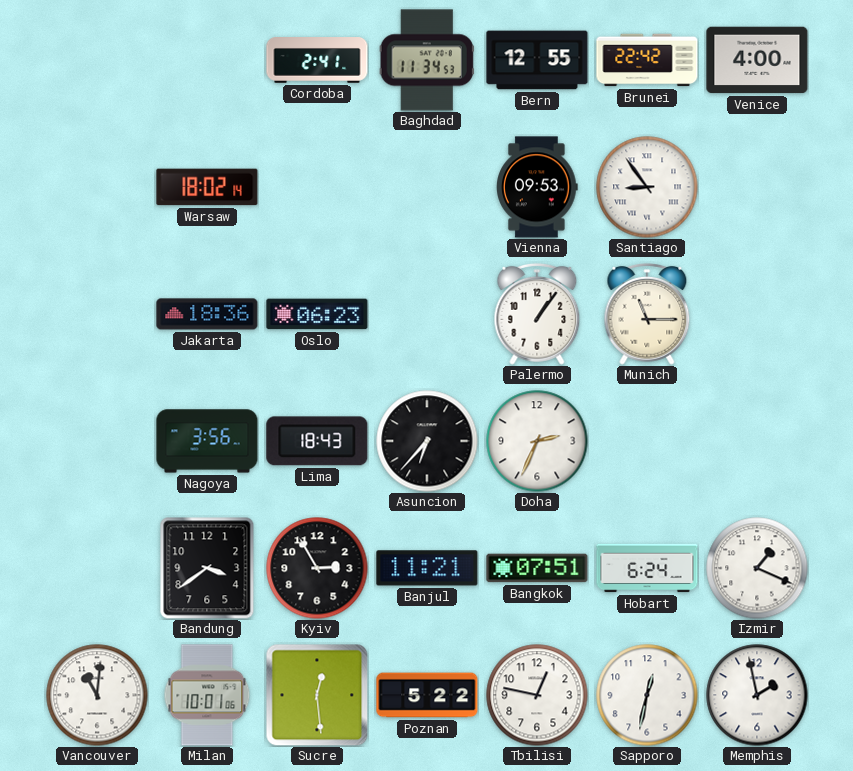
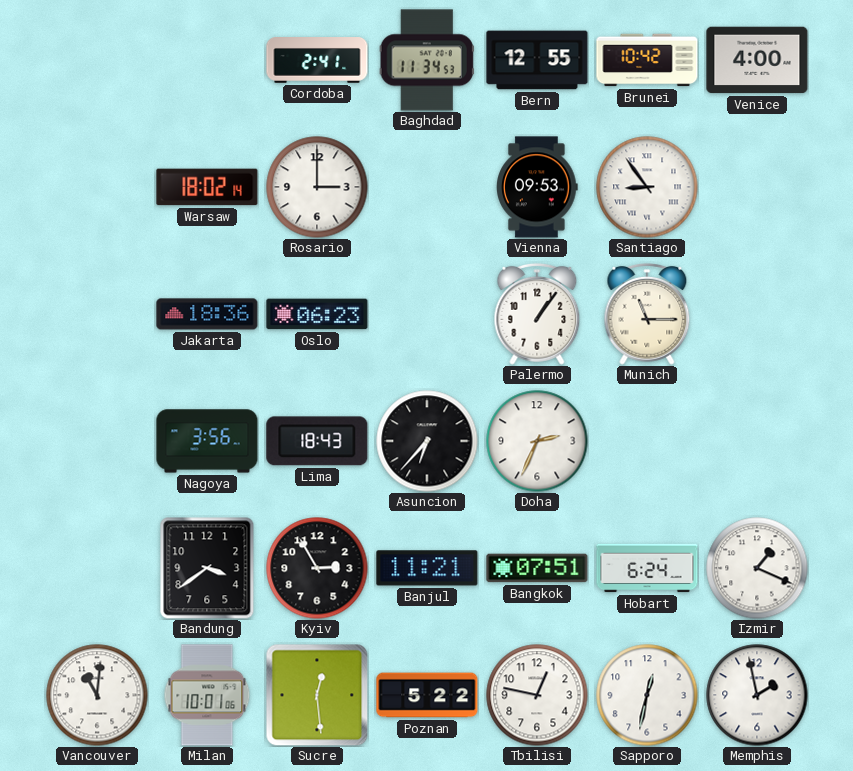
Brunei: 22:42 -> 10:42 (647, 60)
Rosario: none -> 3:00 (317, 187)
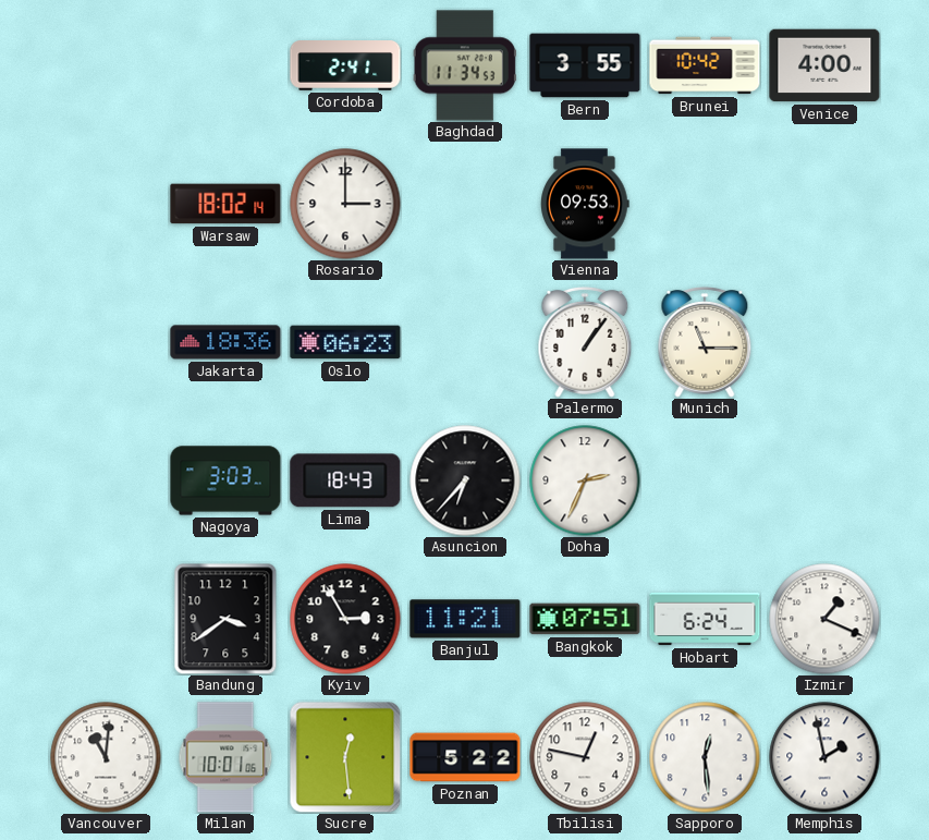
Bern: 12:55 -> 3:55 (585, 65)
Santiago: 8:54 -> none (647, 187)
Nagoya: 3:56 -> 3:03 (225, 480)
Sapporo: 12:32 -> 12:29 (705, 757)
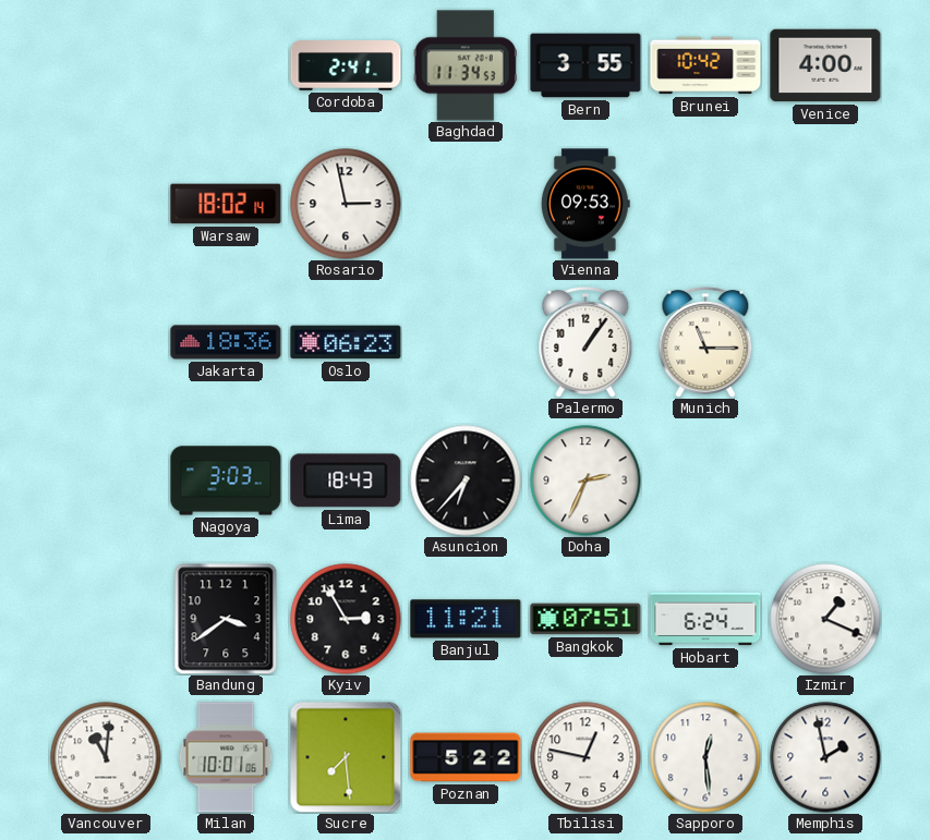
Rosario: 3:00 -> 2:58 (346, 204)
Sucre: 12:29 -> 7:29 (346, 757)
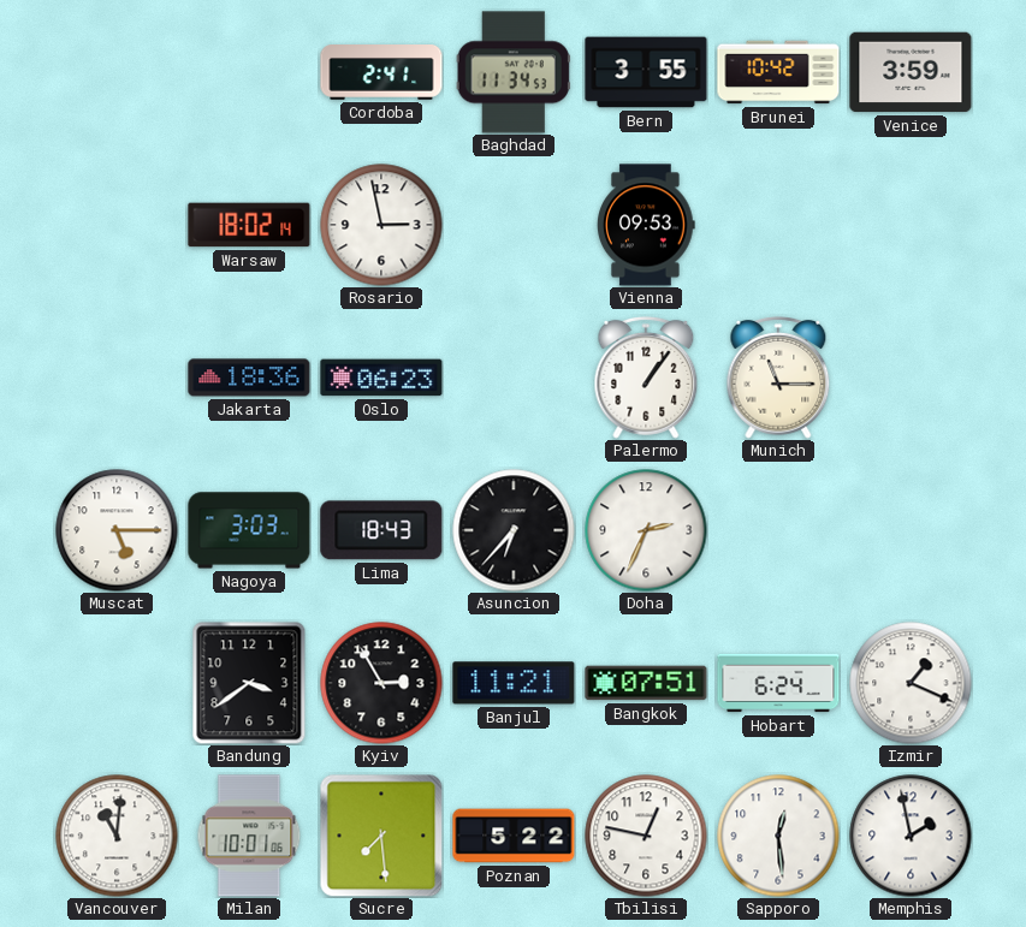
Venice: 4:00 -> 3:59 (911, 72)
Muscat: none -> 5:15 (117, 530)
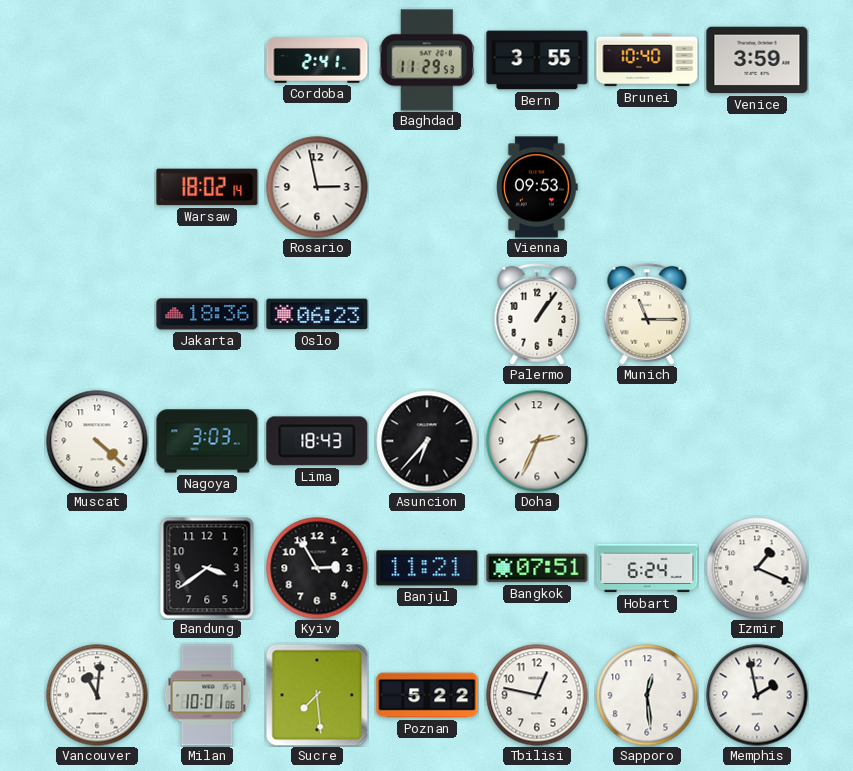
Baghdad: 11:34 -> 11:29 (427, 60)
Brunei: 10:42 -> 10:40 (647, 60)
Muscat: 5:15 -> 4:22 (97, 441)
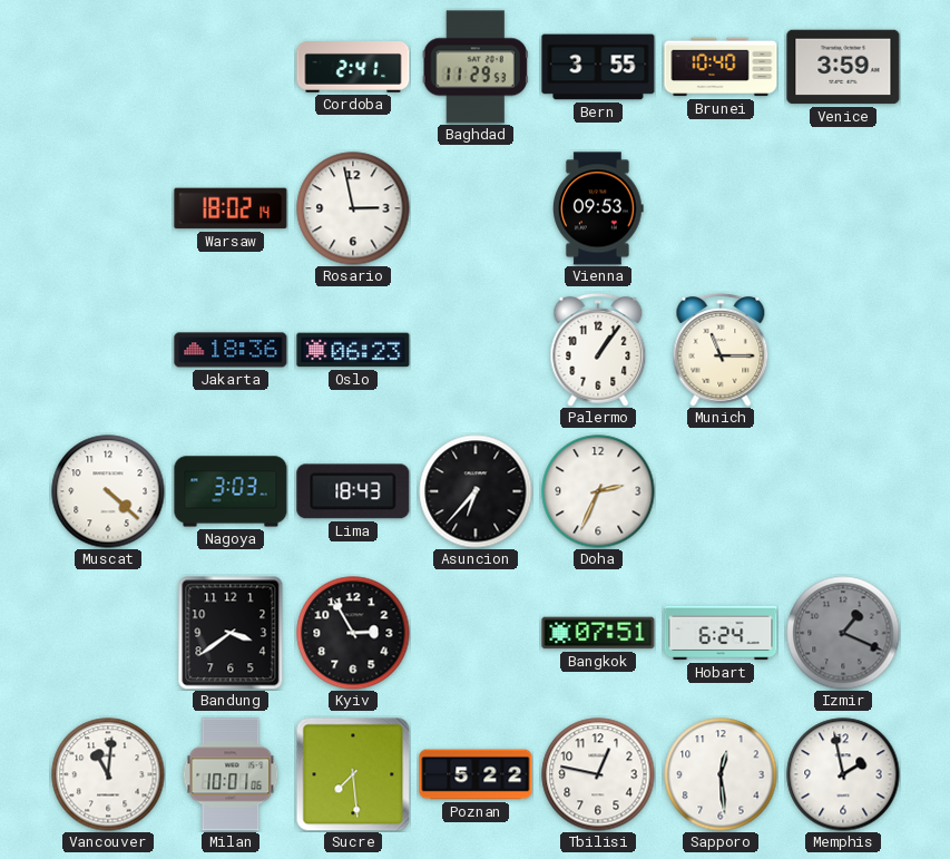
Banjul: 11:21 -> none (427, 568)
Izmir dial: white -> grey (843, 633)
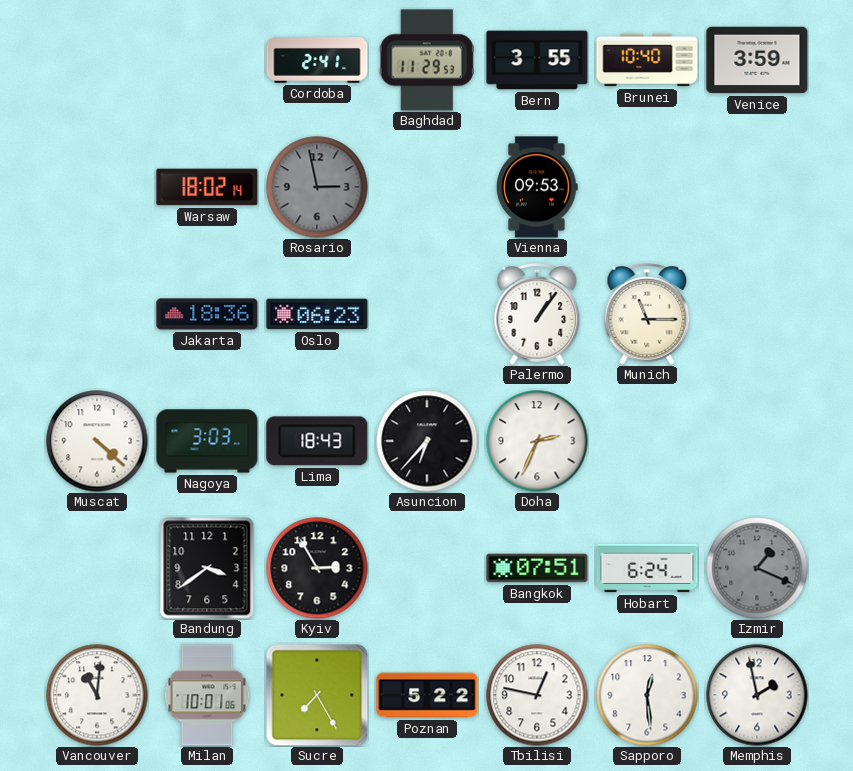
Rosario dial: white -> grey (317, 187)
Sucre: 7:29 -> 7:25 (317, 695)
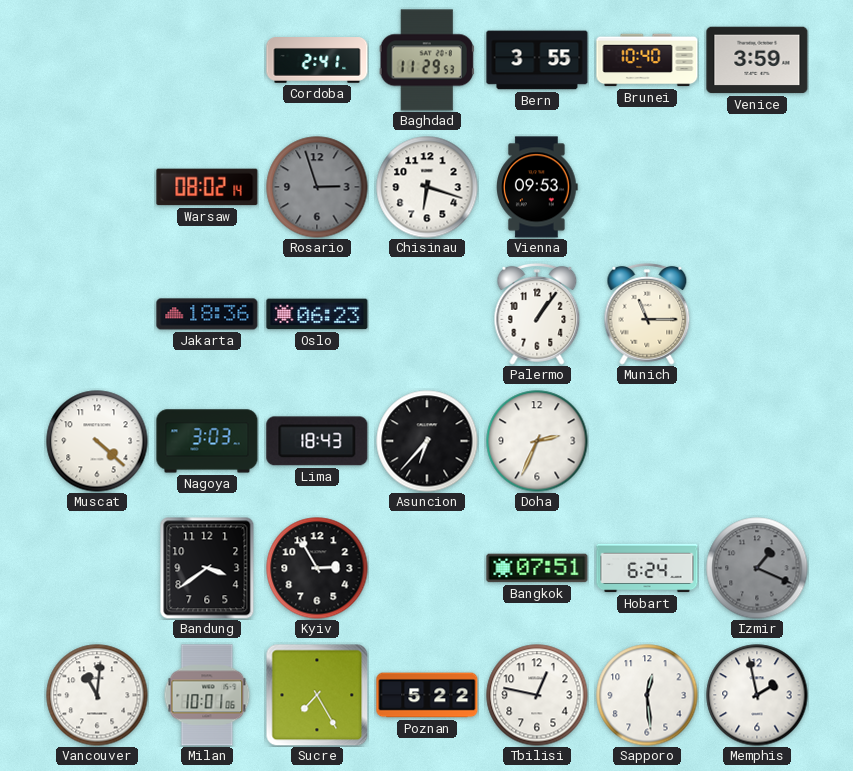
Warsaw: 18:02 -> 08:02 (207, 187)
Rosario: 2:58 -> 2:57 (317, 187)
Chisinau: none -> 6:18 (427, 187)
